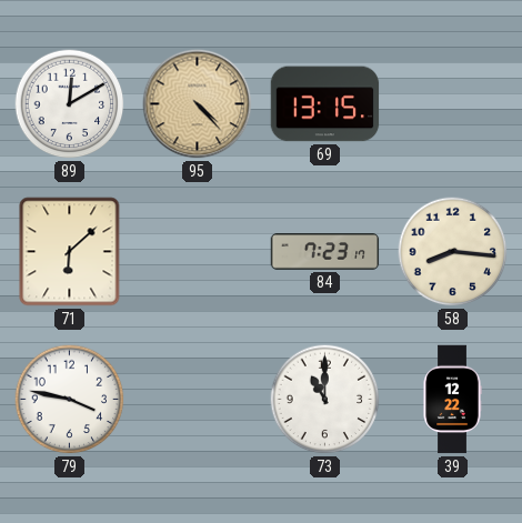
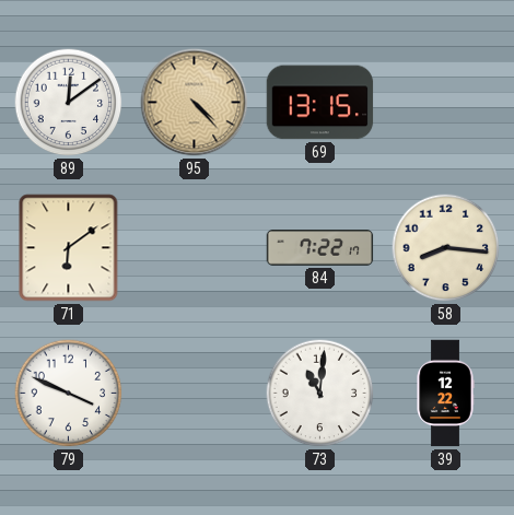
89: 12:10 -> 12:09 (69, 103)
71: 6:08 -> 6:09 (69, 248)
84: 7:23 -> 7:22 (320, 248)
79: 3:47 -> 3:49 (69, 394)
73: 11:00 -> 11:01 (320, 394)
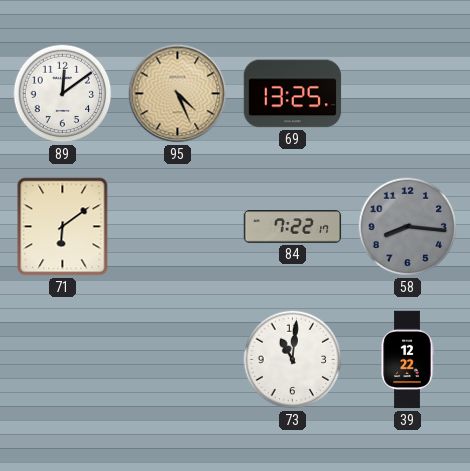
95: 4:23 -> 4:26 (178, 94)
69: 13:15 -> 13:25 (293, 94)
58 dial: cream -> grey (408, 227)
79: 3:49 -> none (69, 394)
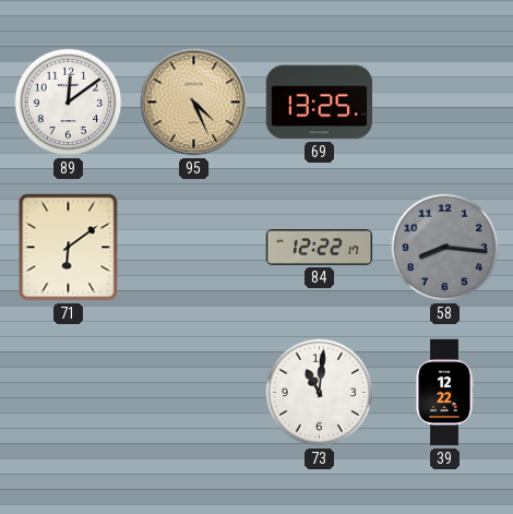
84: 7:22 -> 12:22 (320, 248)
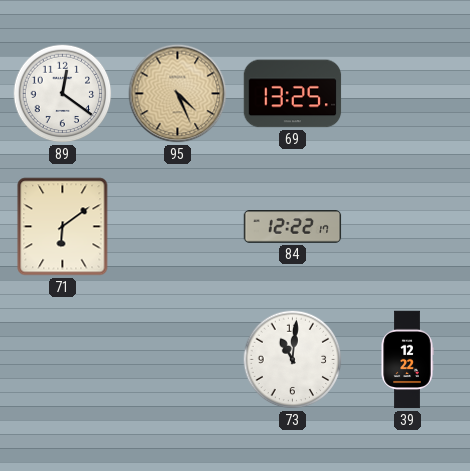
89: 12:09 -> 12:21 (63, 94)
58: 8:16 -> none (445, 248)
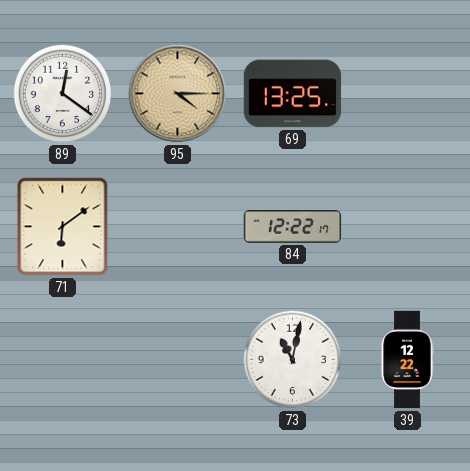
95: 4:26 -> 4:15 (178, 94)
73: 11:01 -> 11:02 (293, 360)
